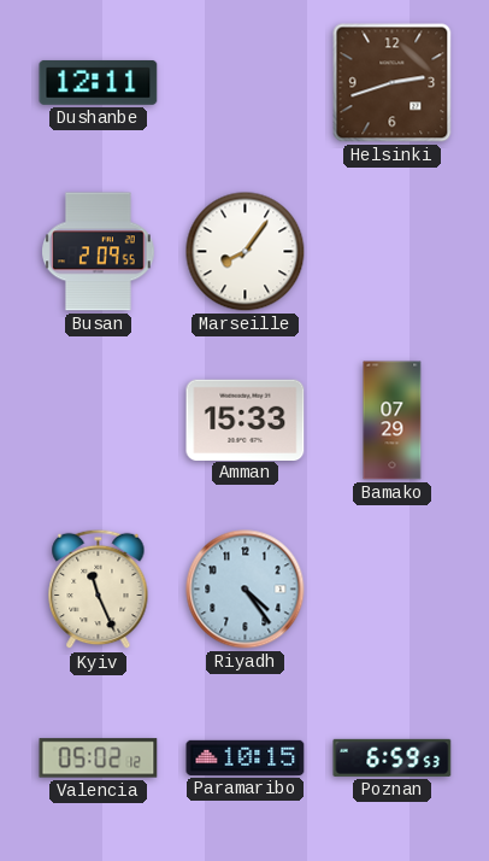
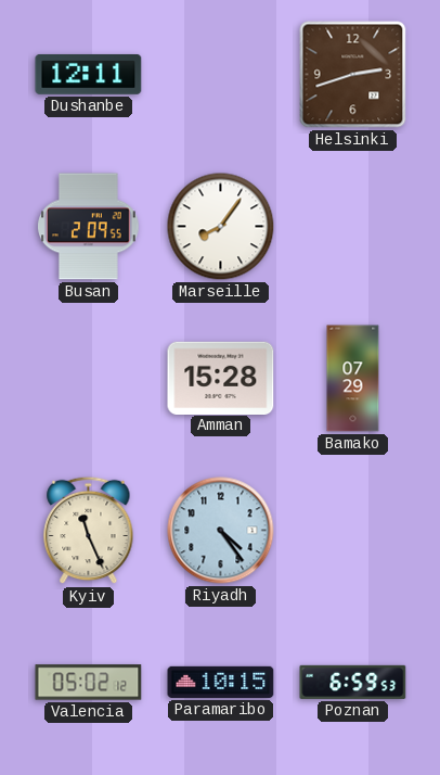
Amman: 15:33 -> 15:28 (221, 378)
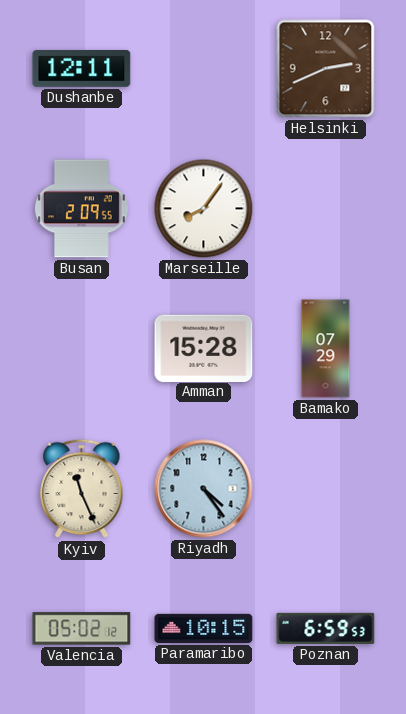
Helsinki: 2:42 -> 2:41 (326, 69)
